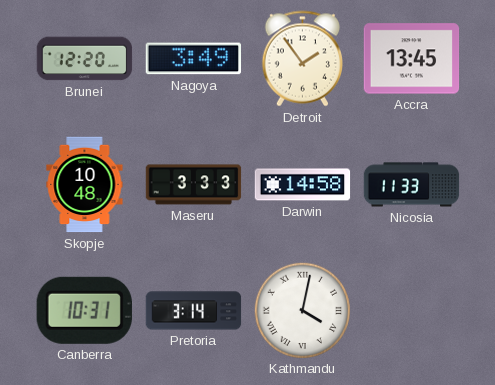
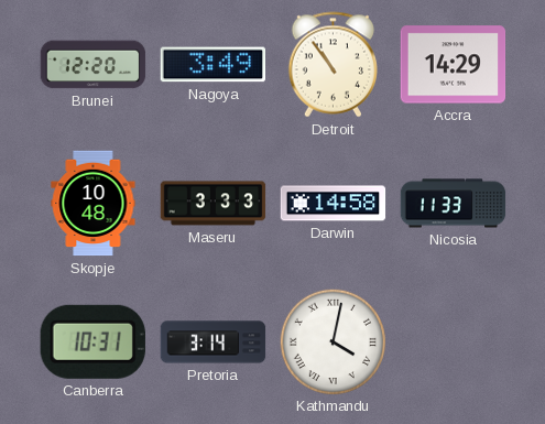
Detroit: 1:54 -> 10:54 (333, 65)
Accra: 13:45 -> 14:29 (454, 65)
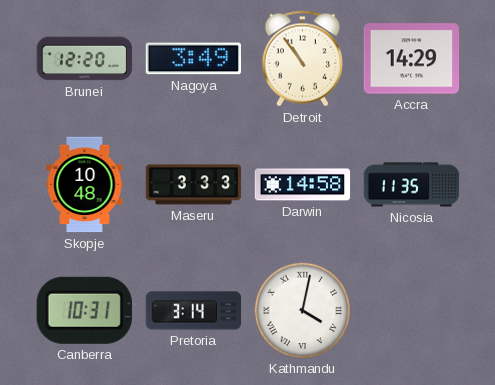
Nicosia: 11:33 -> 11:35 (412, 185)
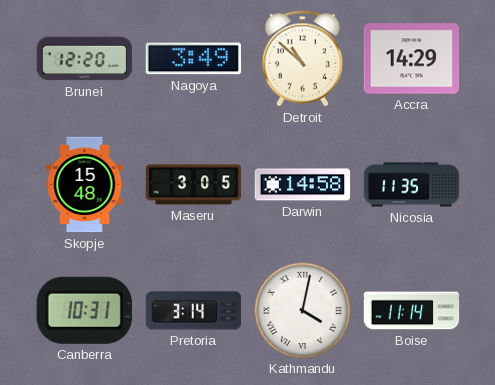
Detroit: 10:54 -> 10:52 (302, 59)
Skopje: 10:48 -> 15:48 (85, 185)
Maseru: 3:33 -> 3:05 (194, 185)
Boise: none -> 11:14 (412, 311)
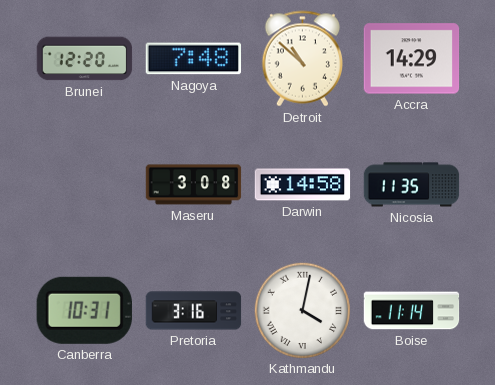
Nagoya: 3:49 -> 7:48 (194, 59)
Skopje: 15:48 -> none (85, 185)
Maseru: 3:05 -> 3:08 (194, 185)
Pretoria: 3:14 -> 3:16 (194, 311)
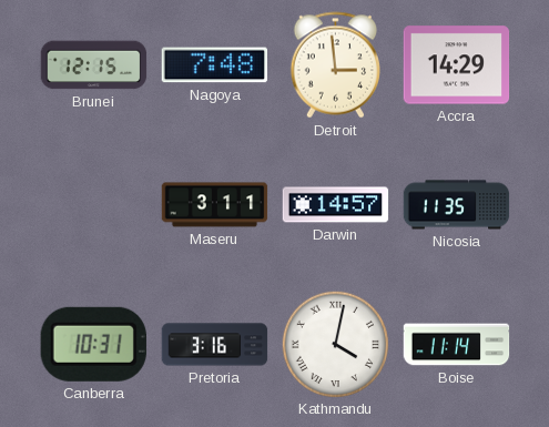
Brunei: 12:20 -> 12:15 (94, 65)
Detroit: 10:52 -> 2:59 (335, 65)
Maseru: 3:08 -> 3:11 (215, 205)
Darwin: 14:58 -> 14:57 (336, 205)
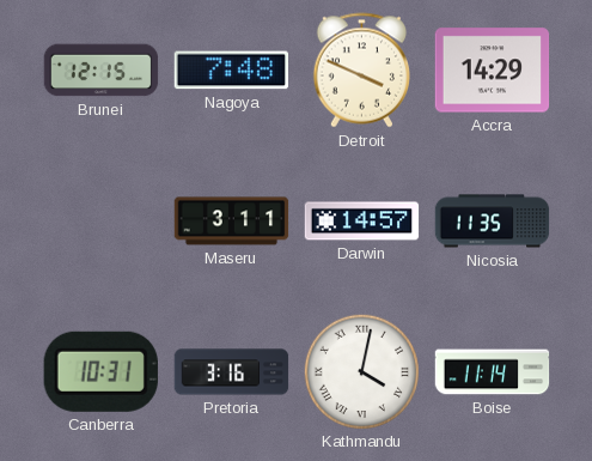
Detroit: 2:59 -> 3:49 (361, 71)
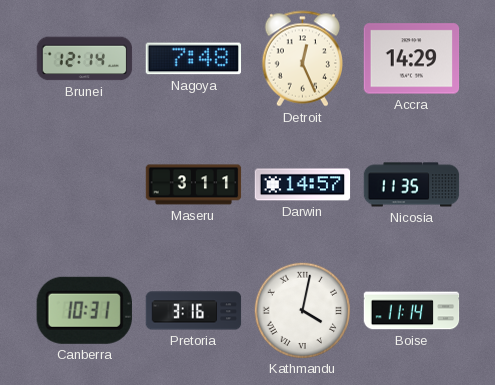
Brunei: 12:15 -> 12:14 (85, 59)
Detroit: 3:49 -> 12:26 (302, 59)
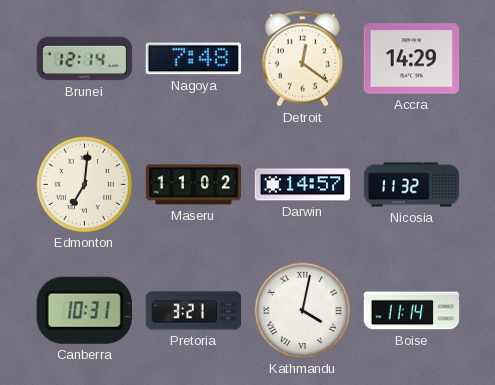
Detroit: 12:26 -> 12:21 (302, 59)
Edmonton: none -> 7:01 (84, 184)
Maseru: 3:11 -> 11:02 (194, 185)
Nicosia: 11:35 -> 11:32 (412, 185)
Pretoria: 3:16 -> 3:21 (194, 311)
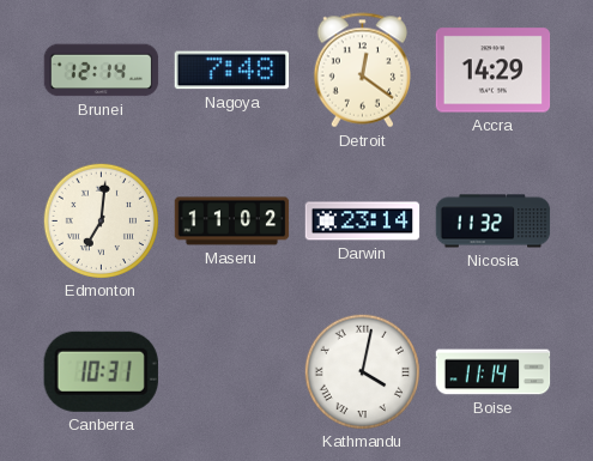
Darwin: 14:57 -> 23:14 (363, 222)
Pretoria: 3:21 -> none (194, 311)
